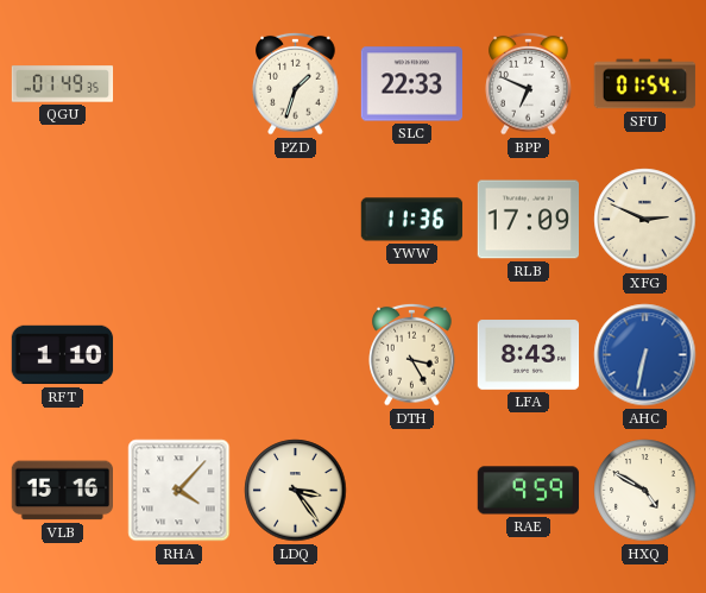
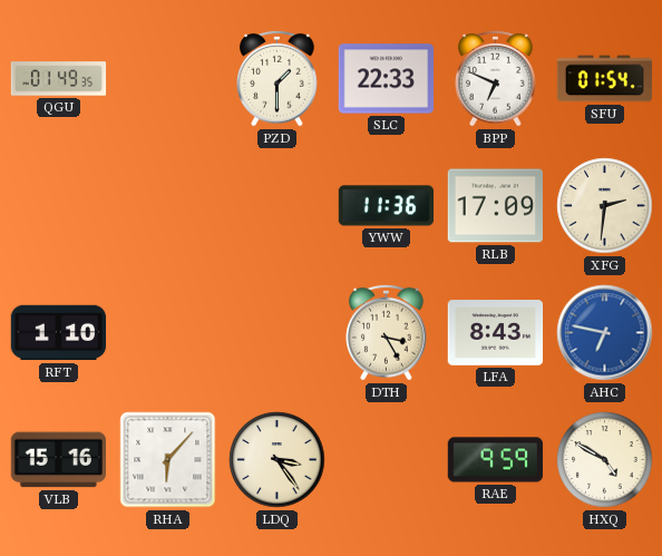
PZD: 1:33 -> 1:30 (278, 78)
XFG: 2:49 -> 2:31 (605, 206)
AHC: 6:32 -> 6:47 (605, 333)
RHA: 4:07 -> 6:07 (168, 460)
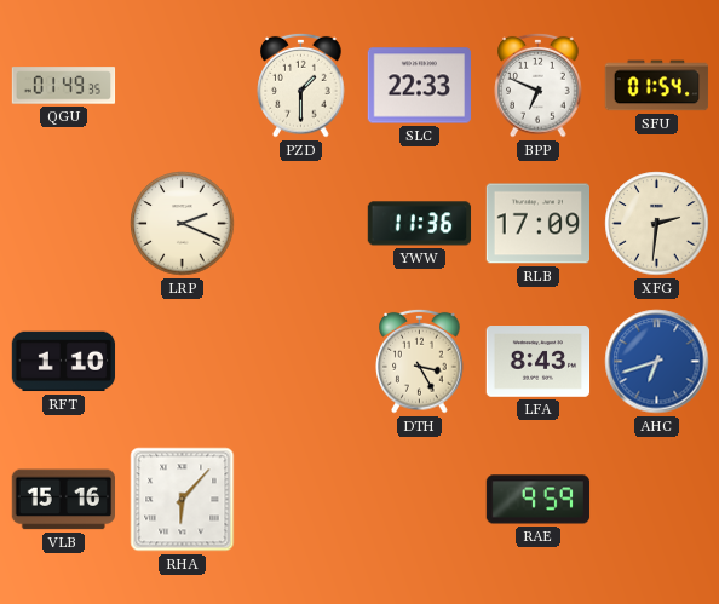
LRP: none -> 2:19 (183, 224)
AHC: 6:47 -> 6:42 (657, 362)
LDQ: 3:24 -> none (278, 460)
HXQ: 4:50 -> none (605, 460)
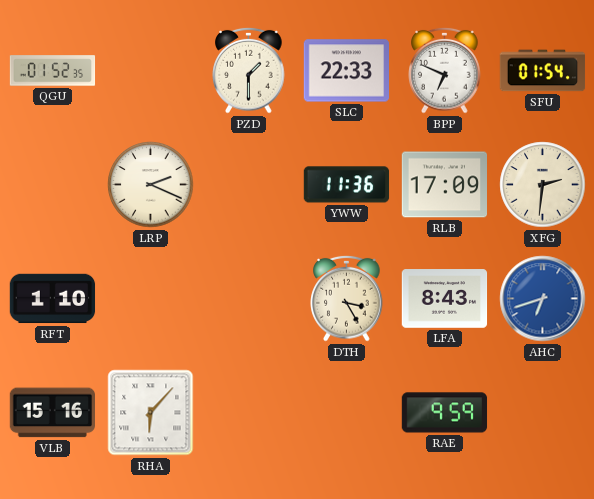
QGU: 01:49 -> 01:52 (53, 71)
